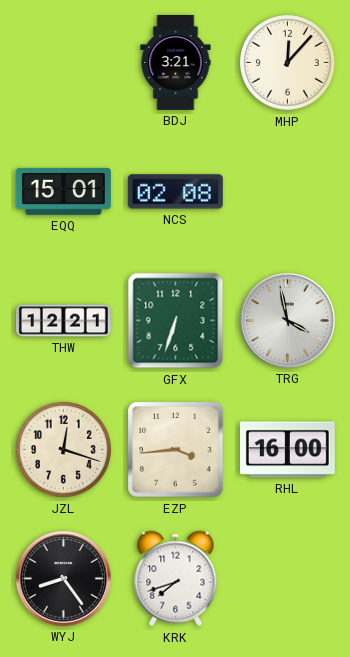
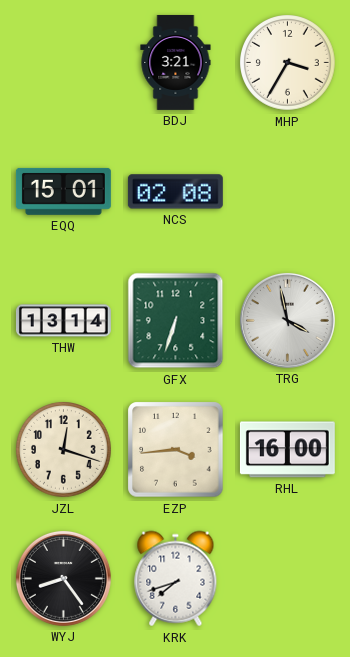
MHP: 12:07 -> 3:35 (288, 63)
THW: 12:21 -> 13:14 (63, 321)
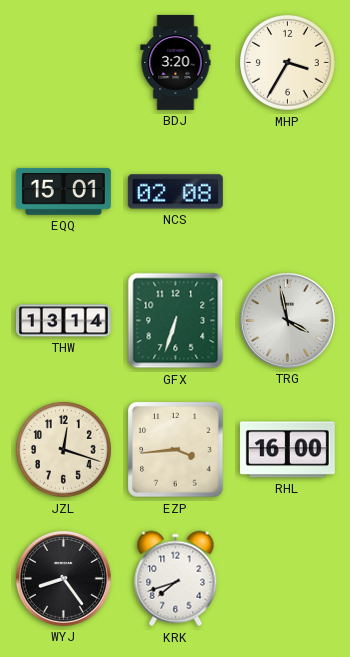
BDJ: 3:21 -> 3:20 (176, 62)
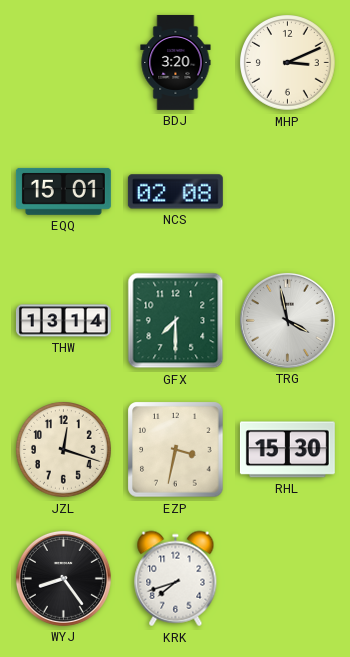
MHP: 3:35 -> 3:11 (288, 63)
GFX: 6:33 -> 7:30 (176, 321)
EZP: 3:44 -> 3:32 (176, 450)
RHL: 16:00 -> 15:30 (287, 450)
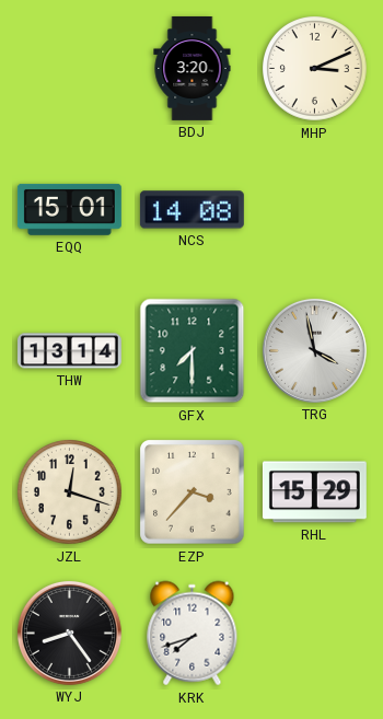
NCS: 02:08 -> 14:08 (191, 210)
EZP: 3:32 -> 3:37 (193, 492)
RHL: 15:30 -> 15:29 (314, 492)
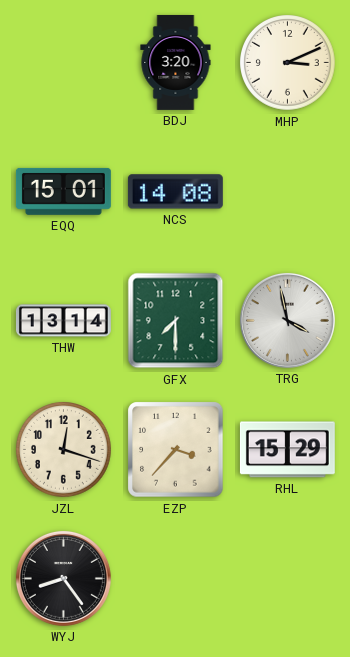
KRK: 7:42 -> none (193, 634)
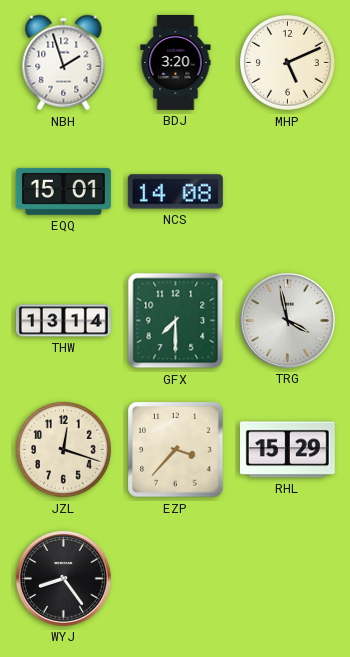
NBH: none -> 1:57 (64, 63)
MHP: 3:11 -> 5:11 (288, 63)
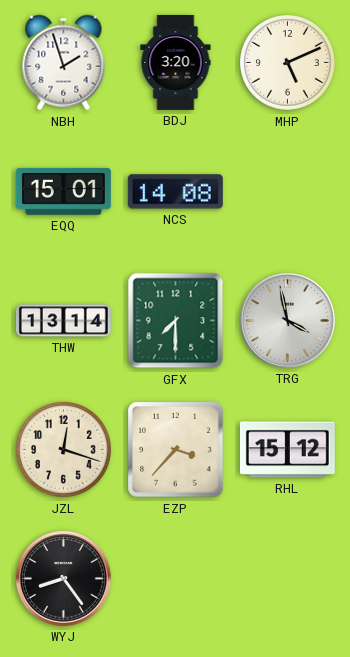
RHL: 15:29 -> 15:12 (287, 450)
